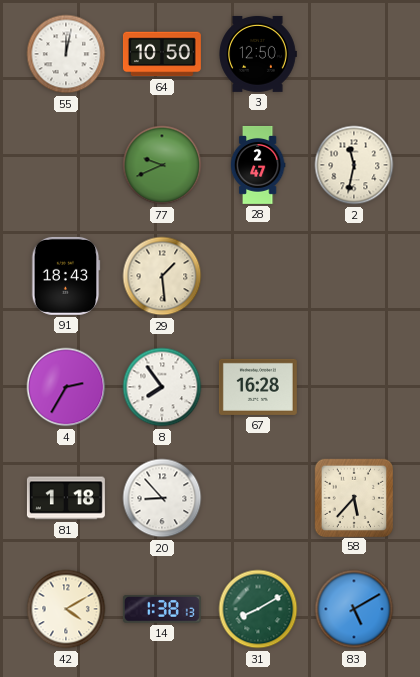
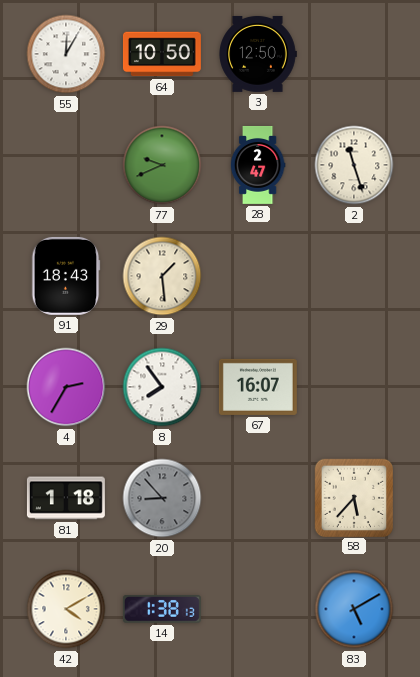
55: 12:02 -> 12:05 (66, 54)
2: 11:32 -> 11:27 (354, 165)
67: 16:28 -> 16:07 (258, 387)
20 dial: white -> grey (162, 498)
31: 8:10 -> none (258, 609)
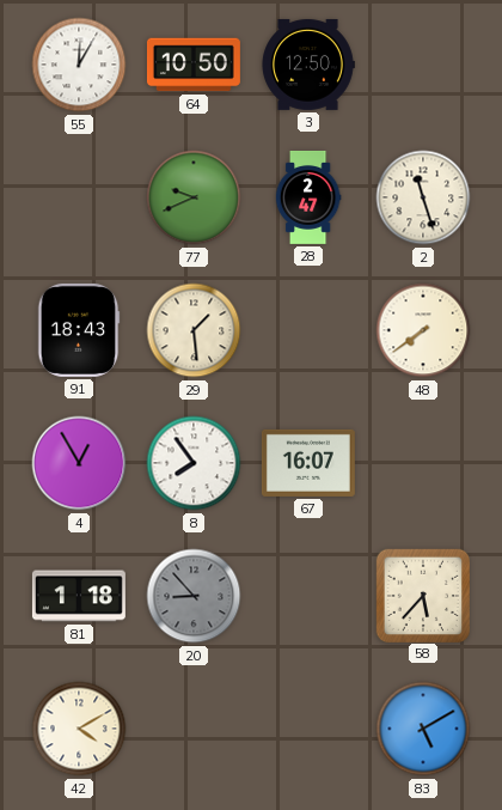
48: none -> 7:39 (423, 330)
4: 2:35 -> 12:55 (79, 463)
14: 1:38 -> none (162, 609)
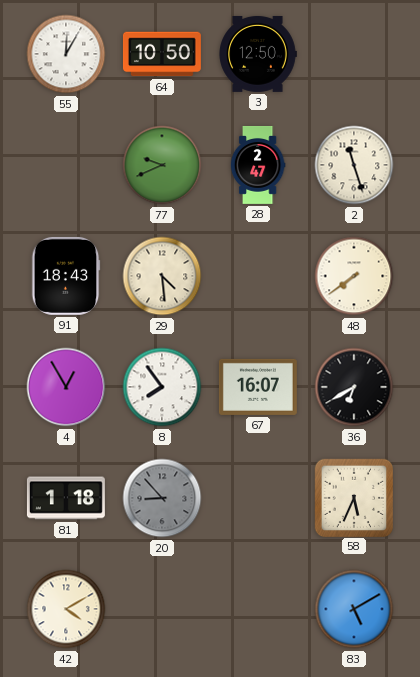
29: 1:29 -> 4:29 (162, 276)
36: none -> 6:40 (354, 387)
58: 5:37 -> 5:34 (353, 497)
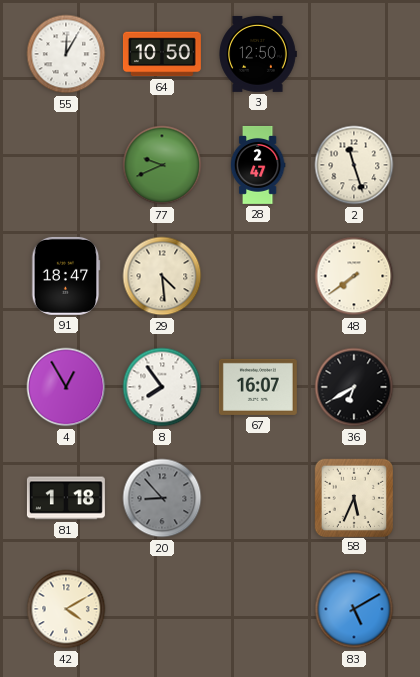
91: 18:43 -> 18:47 (66, 276)
